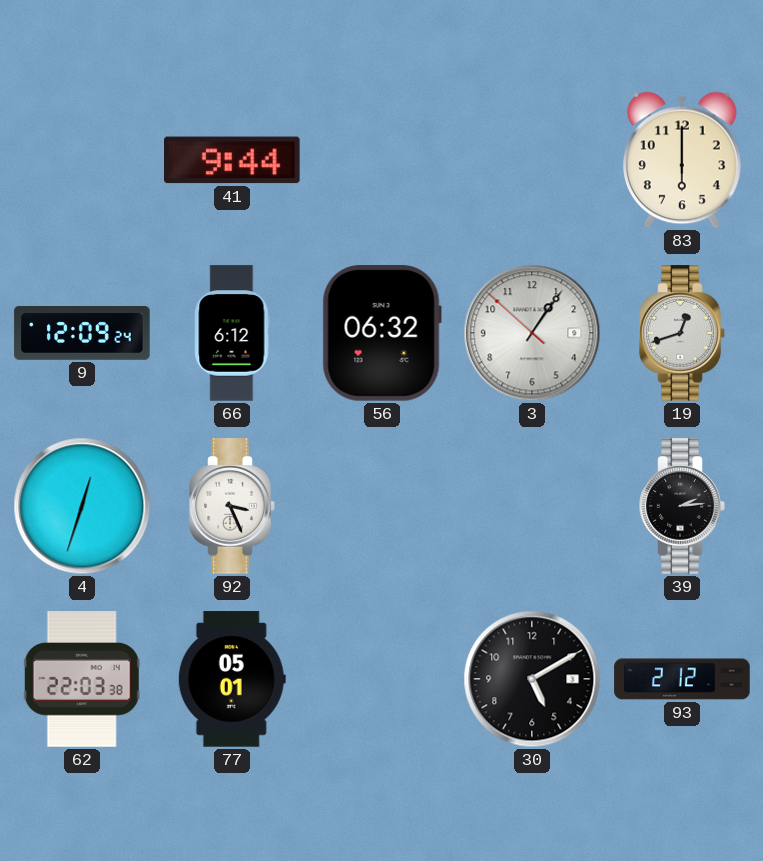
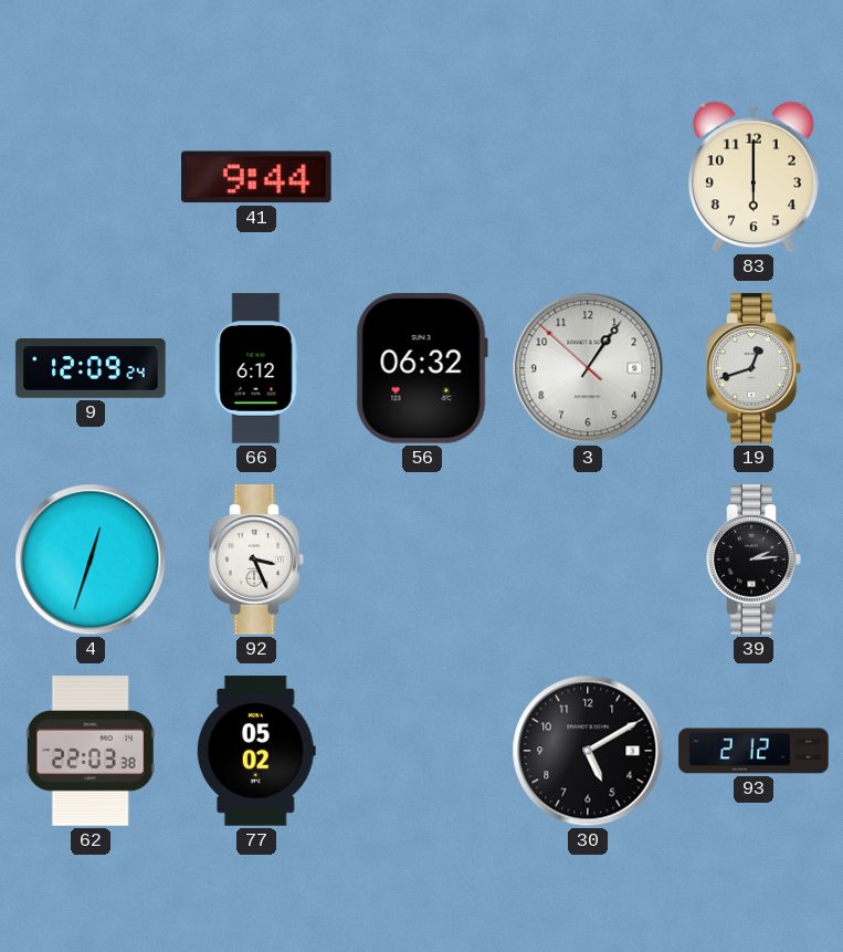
77: 05:01 -> 05:02 (256, 751)
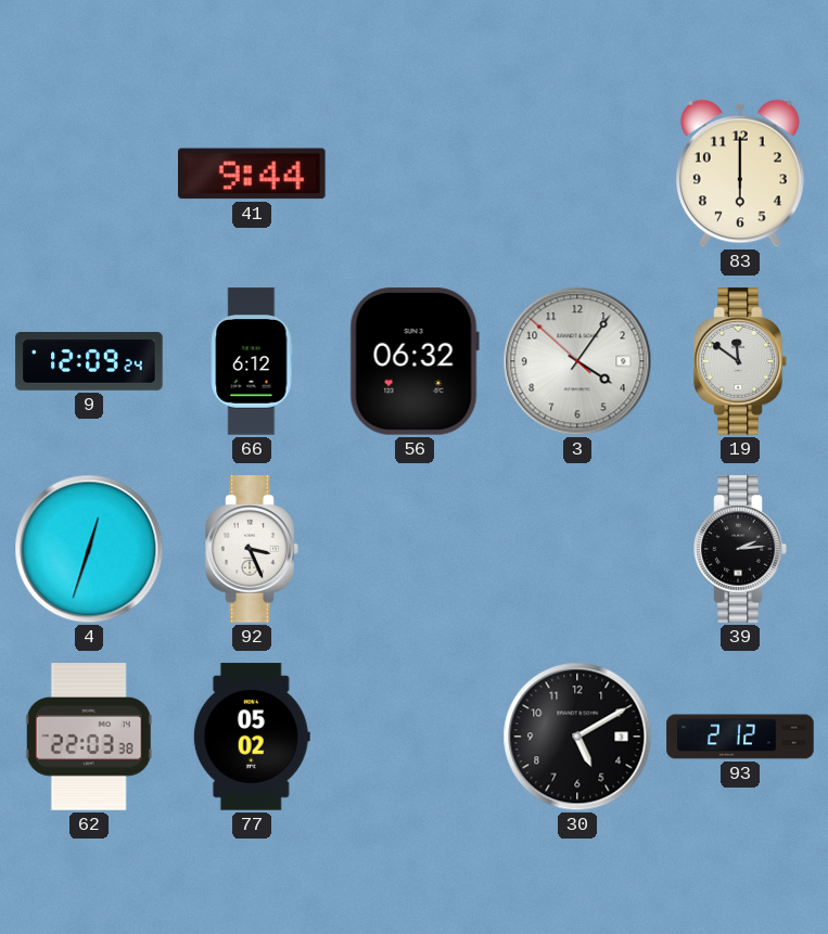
3: 1:05 -> 4:05 (577, 361)
19: 12:42 -> 11:51 (740, 361)
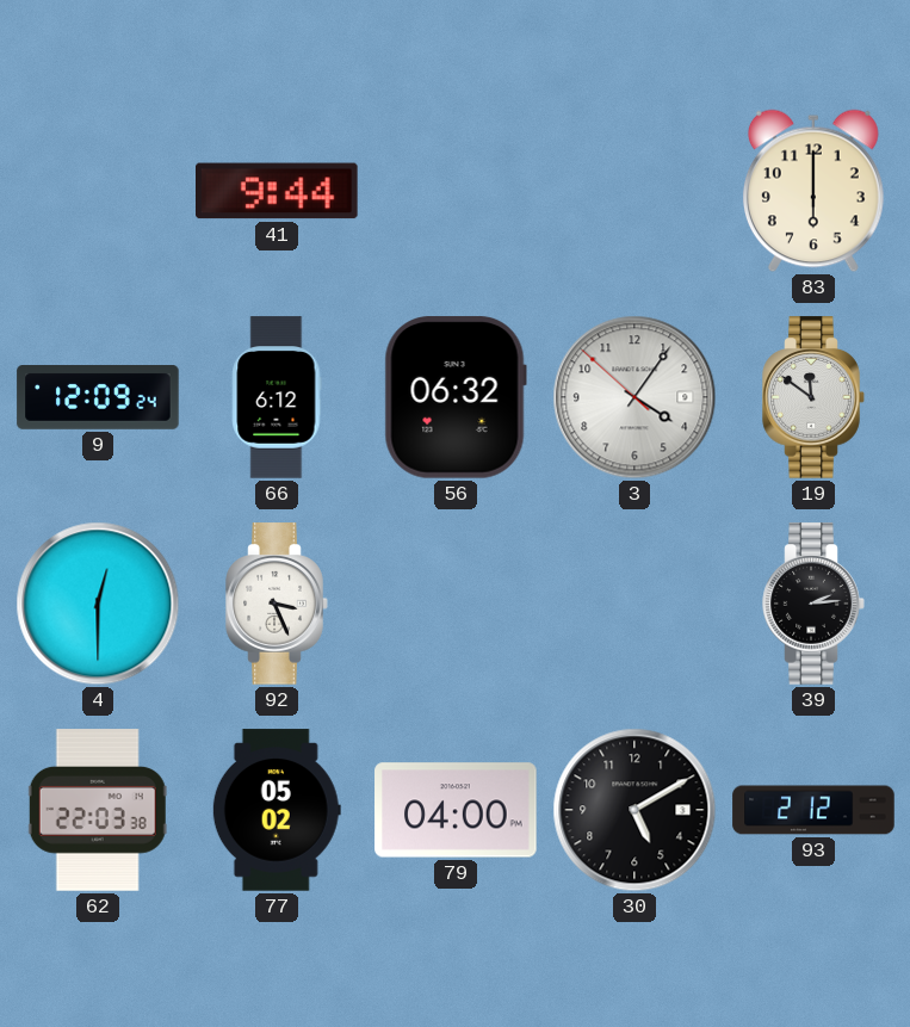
4: 12:33 -> 12:30 (98, 604)
79: none -> 04:00 (456, 810)
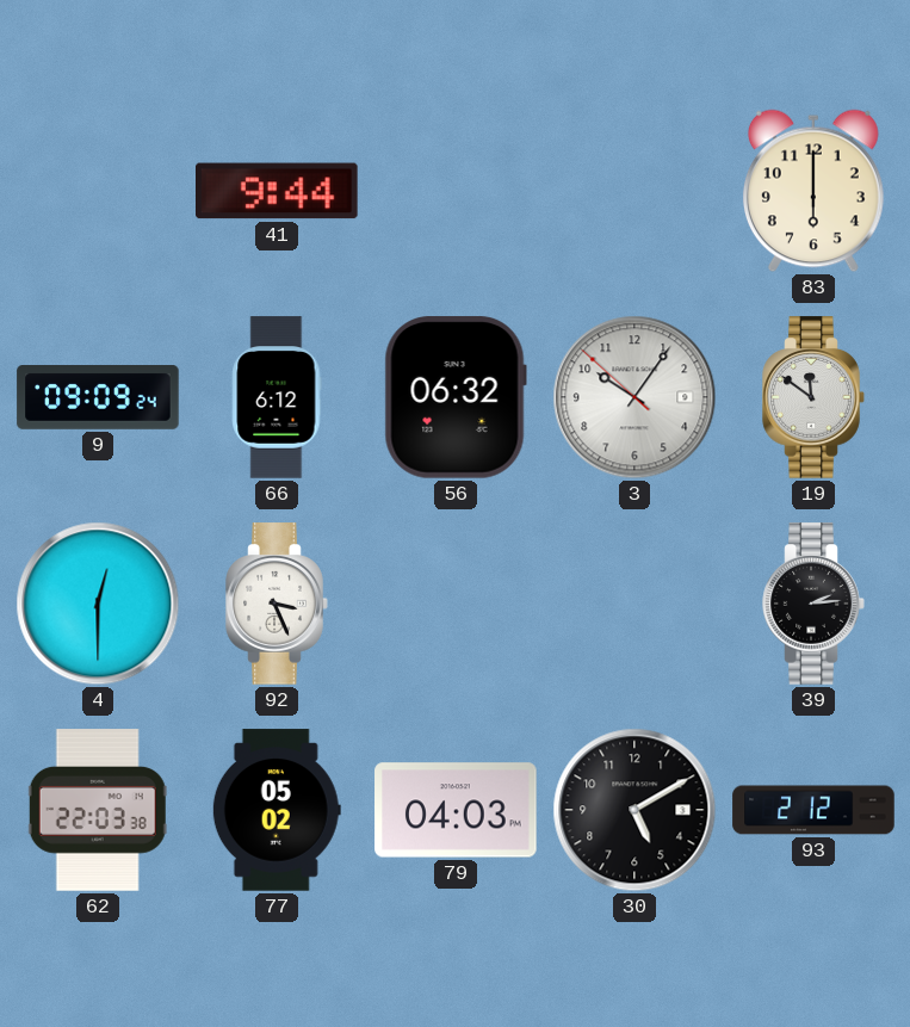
9: 12:09 -> 09:09 (98, 398)
3: 4:05 -> 10:05 (634, 397)
79: 04:00 -> 04:03 (456, 810)
